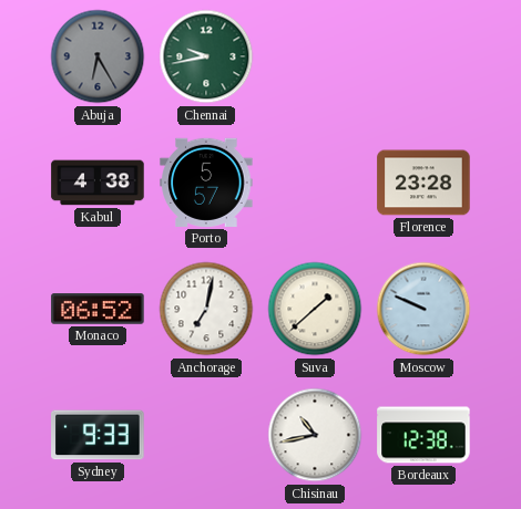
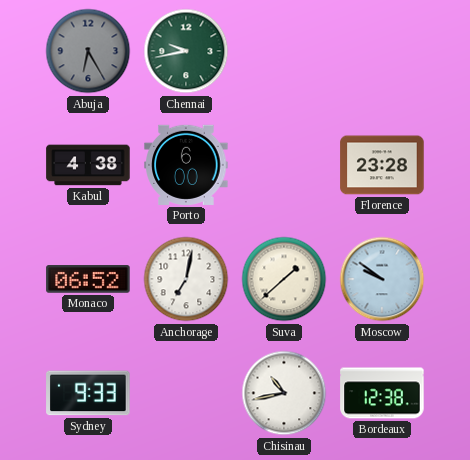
Porto: 5:57 -> 6:00 (186, 165)
Moscow: 9:49 -> 9:51 (382, 279)
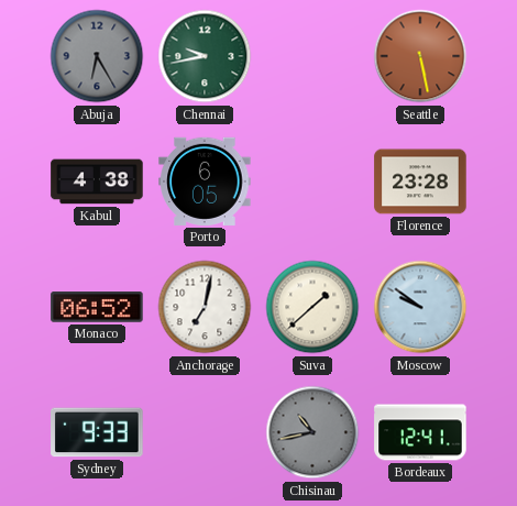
Seattle: none -> 5:28 (420, 56)
Porto: 6:00 -> 6:05 (205, 182)
Chisinau dial: white -> grey (312, 432)
Bordeaux: 12:38 -> 12:41 (420, 432)
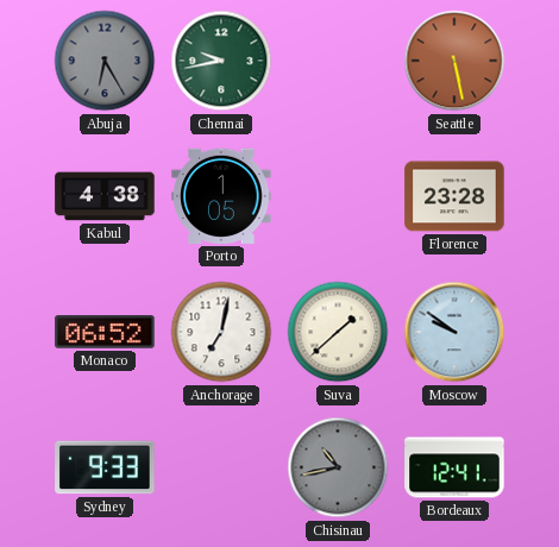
Porto: 6:05 -> 1:05 (221, 196)
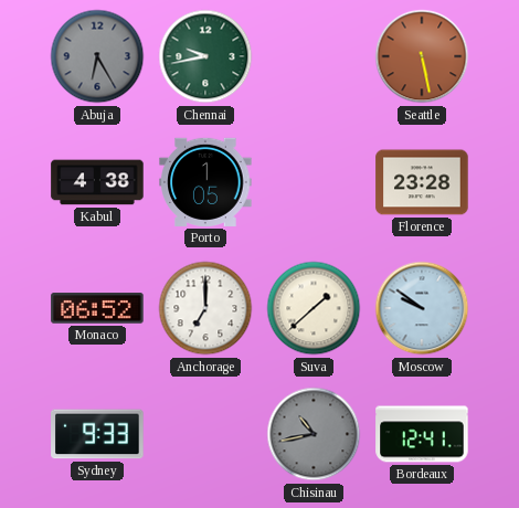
Anchorage: 7:02 -> 7:00 (205, 308)
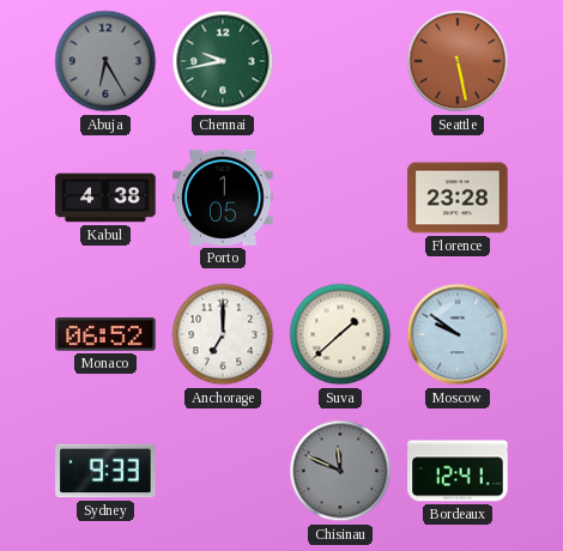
Chisinau: 10:43 -> 11:49 (340, 471)
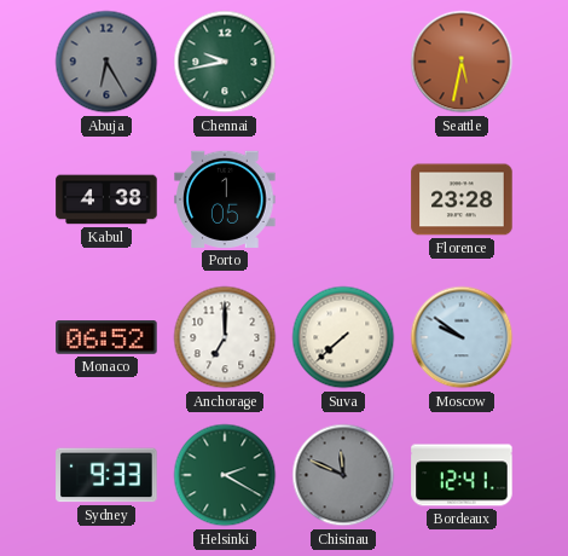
Seattle: 5:28 -> 5:32 (462, 62)
Suva: 1:38 -> 7:38 (343, 337)
Helsinki: none -> 2:20 (225, 475)
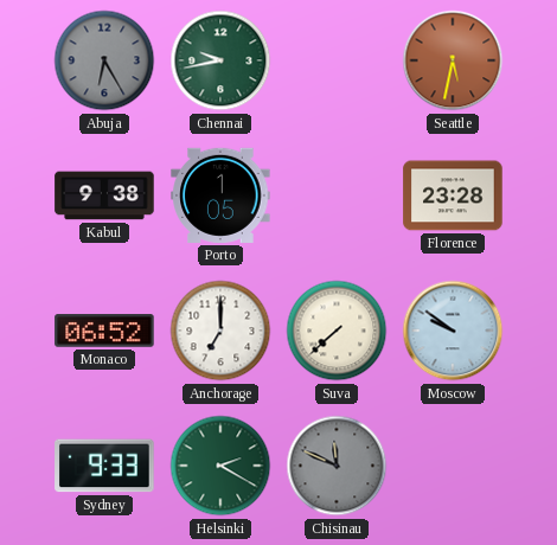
Kabul: 4:38 -> 9:38 (104, 195)
Bordeaux: 12:41 -> none (462, 475)
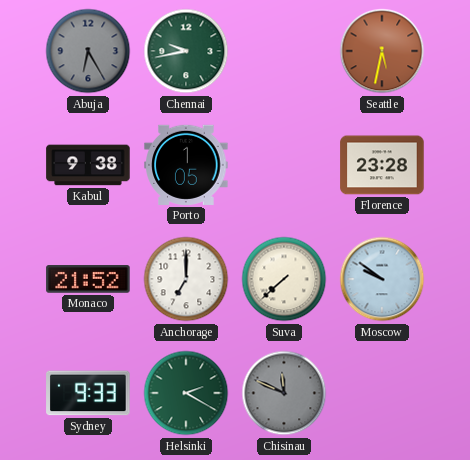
Monaco: 06:52 -> 21:52 (88, 279)
